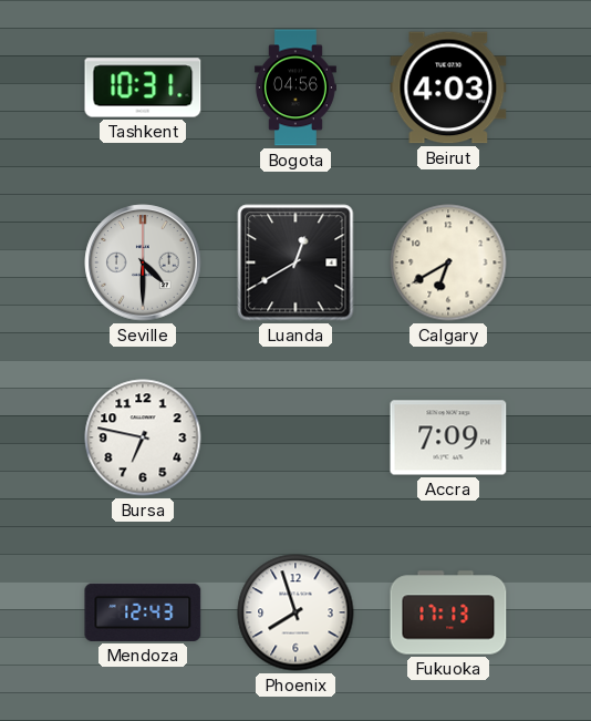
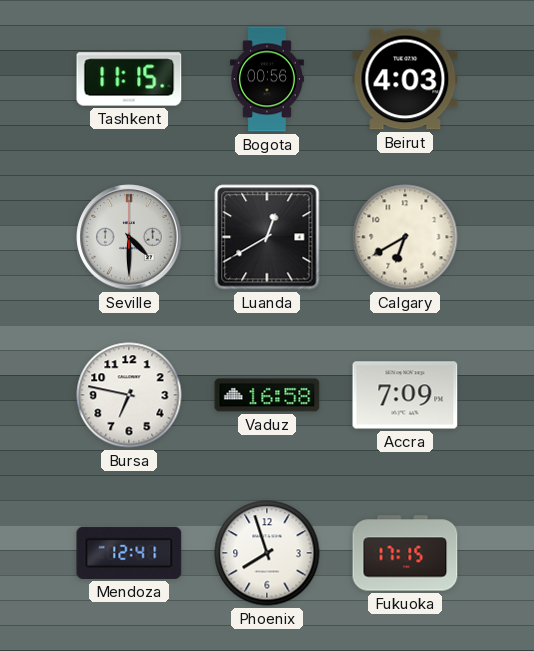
Tashkent: 10:31 -> 11:15 (129, 79)
Bogota: 04:56 -> 00:56 (267, 79)
Vaduz: none -> 16:58 (267, 395)
Mendoza: 12:43 -> 12:41 (129, 553)
Fukuoka: 17:13 -> 17:15 (405, 553)
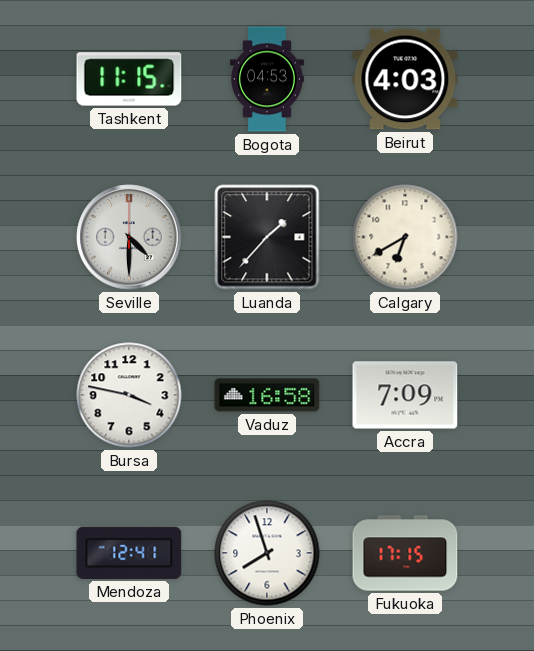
Bogota: 00:56 -> 04:53 (267, 79)
Luanda: 12:40 -> 1:37 (267, 237)
Bursa: 6:47 -> 3:47 (129, 395)
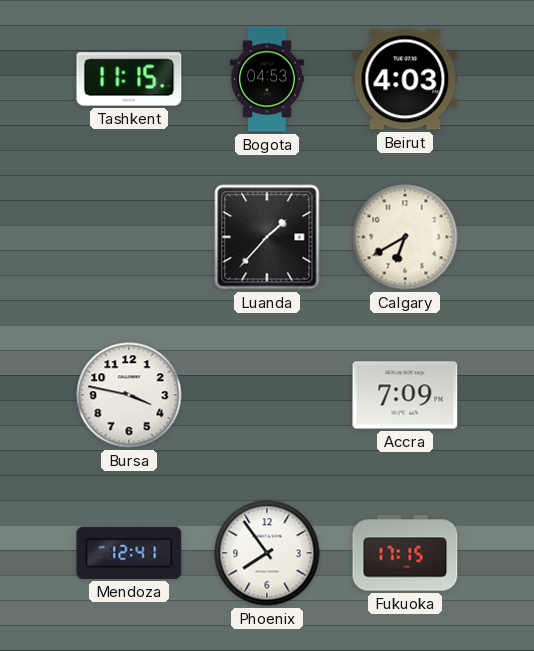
Seville: 4:30 -> none (129, 237)
Vaduz: 16:58 -> none (267, 395)
Phoenix: 7:57 -> 7:54 (267, 553)
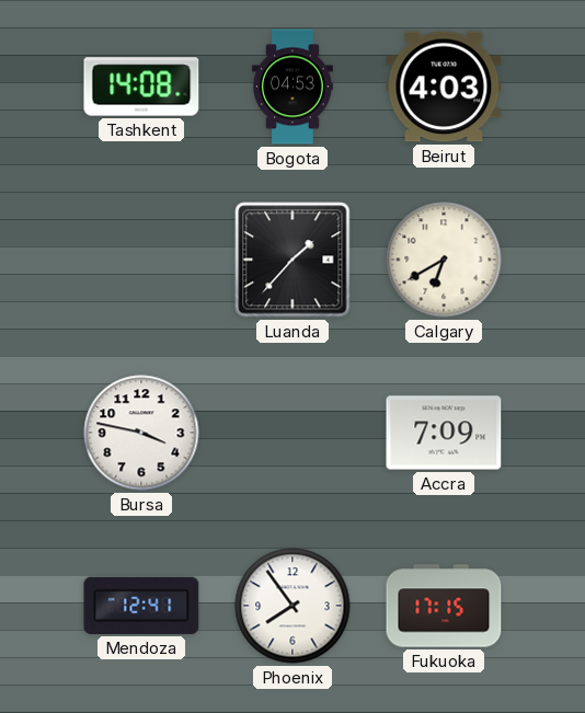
Tashkent: 11:15 -> 14:08 (141, 87)
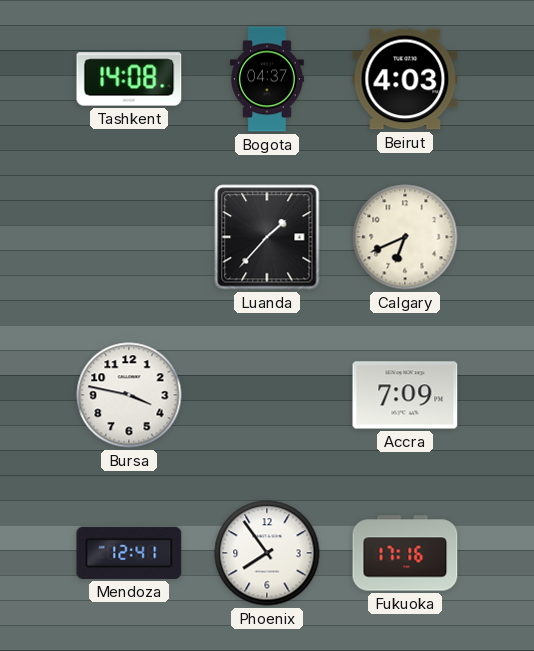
Bogota: 04:53 -> 04:37 (267, 79)
Calgary: 6:40 -> 6:41 (405, 237)
Fukuoka: 17:15 -> 17:16 (405, 553)
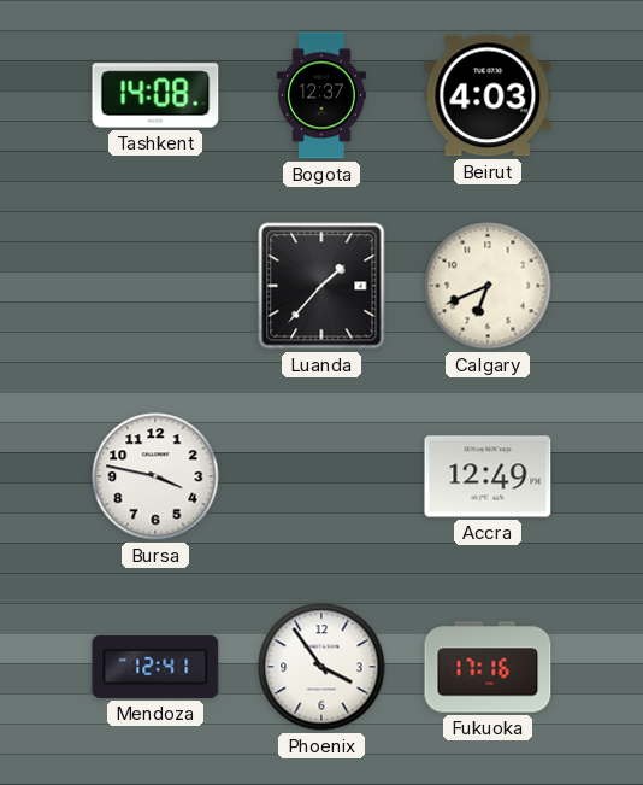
Bogota: 04:37 -> 12:37 (321, 95)
Accra: 7:09 -> 12:49 (488, 476)
Phoenix: 7:54 -> 3:54 (321, 667)
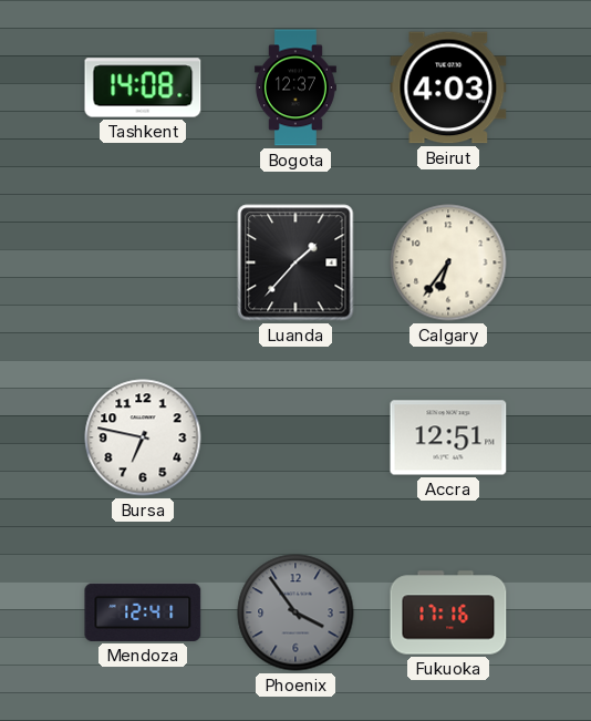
Calgary: 6:41 -> 6:36 (448, 262)
Bursa: 3:47 -> 6:47 (143, 437)
Accra: 12:49 -> 12:51 (448, 437)
Phoenix dial: white -> grey (295, 612)
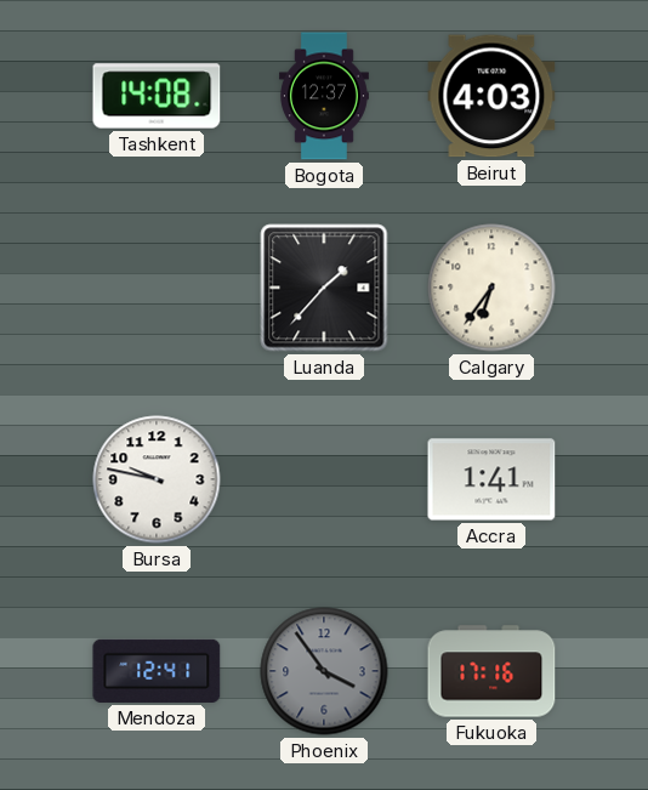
Bursa: 6:47 -> 9:47 (157, 479)
Accra: 12:51 -> 1:41 (491, 479)
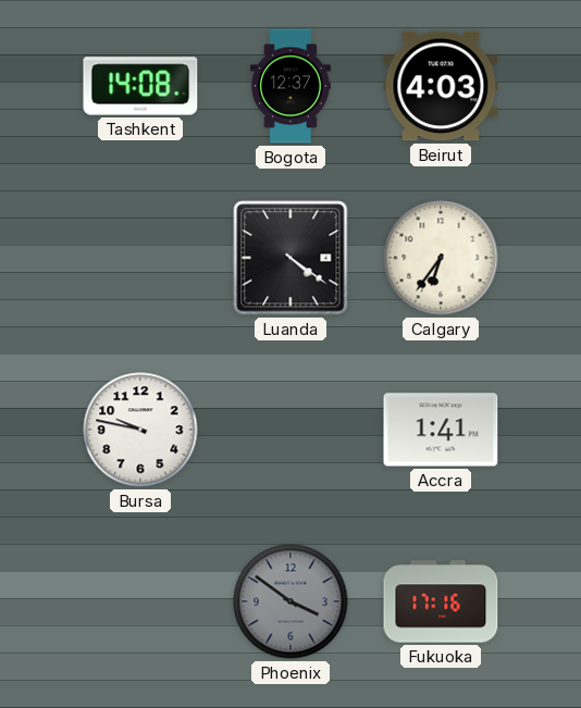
Luanda: 1:37 -> 4:21 (290, 258)
Mendoza: 12:41 -> none (157, 671)
Phoenix: 3:54 -> 3:51 (290, 601)
